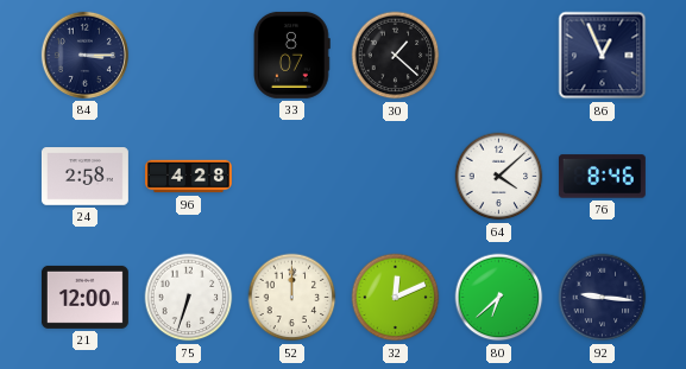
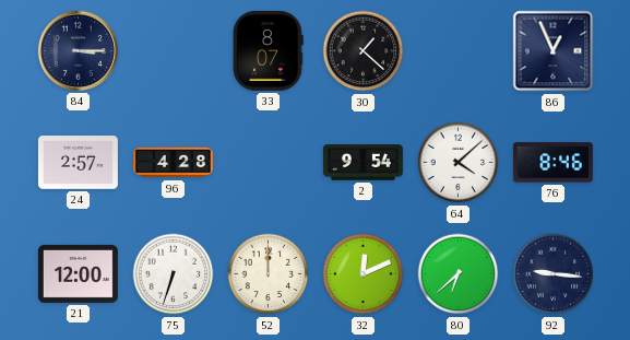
24: 2:58 -> 2:57 (78, 163)
2: none -> 9:54 (362, 163)
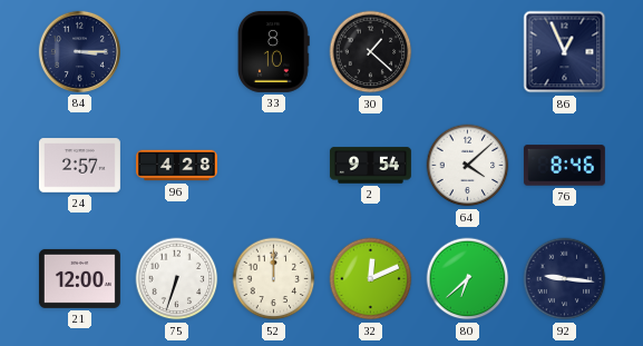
33: 8:07 -> 8:10 (274, 51)
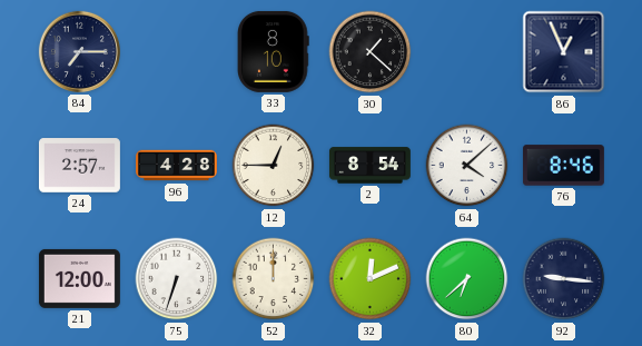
84: 3:15 -> 7:15 (79, 51)
12: none -> 12:45 (274, 166)
2: 9:54 -> 8:54 (369, 166)
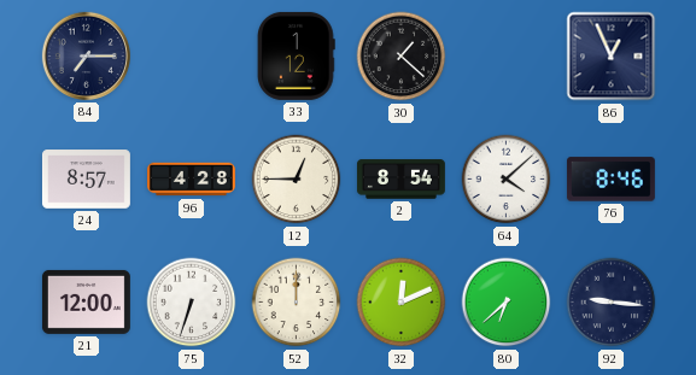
33: 8:10 -> 1:12 (297, 55)
24: 2:57 -> 8:57 (86, 180)
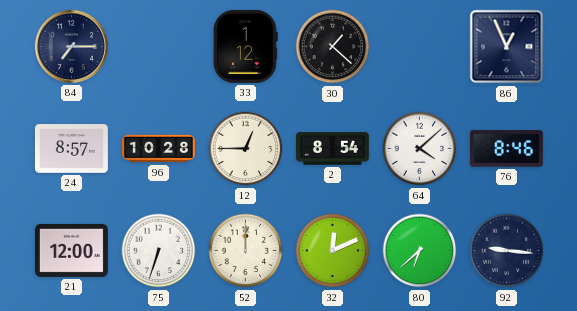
96: 4:28 -> 10:28 (159, 149)
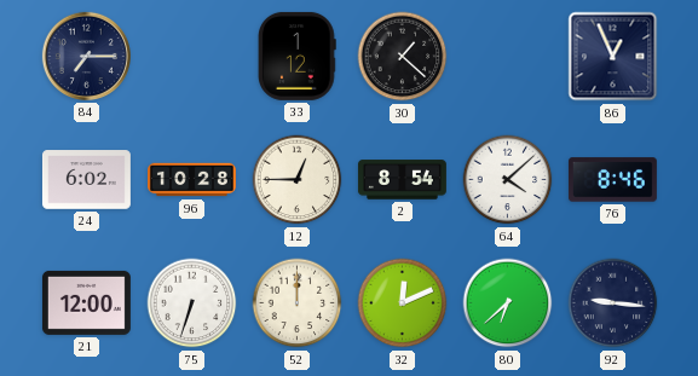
24: 8:57 -> 6:02 (86, 180)
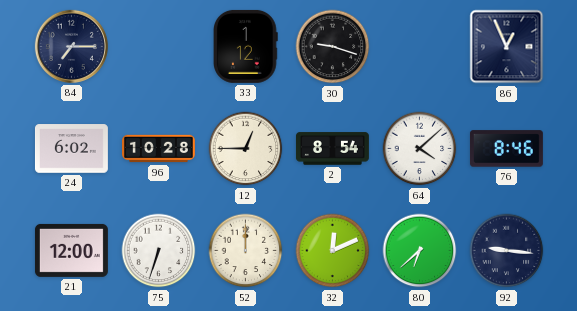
30: 1:22 -> 9:18 (333, 47)
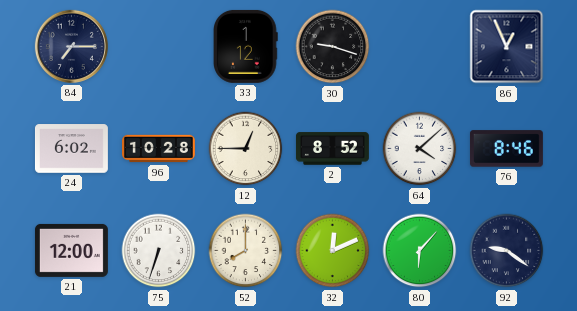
2: 8:54 -> 8:52 (332, 149)
52: 12:00 -> 8:00 (246, 251)
80: 6:38 -> 6:07 (420, 251)
92: 9:16 -> 9:21 (507, 251)
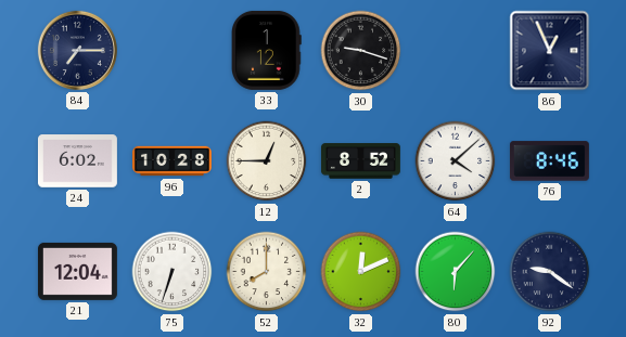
21: 12:00 -> 12:04 (77, 271)
